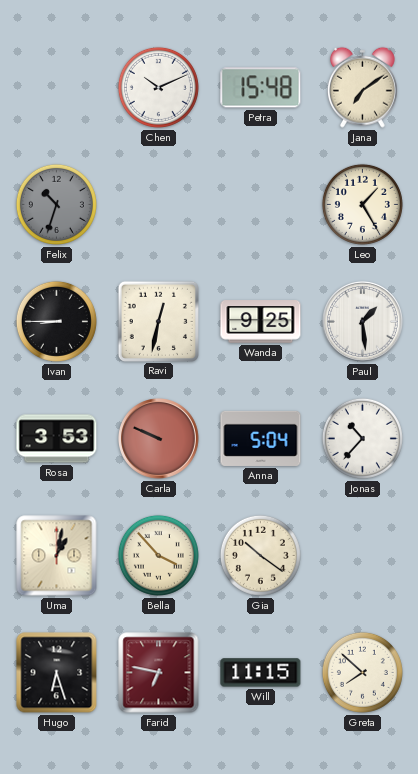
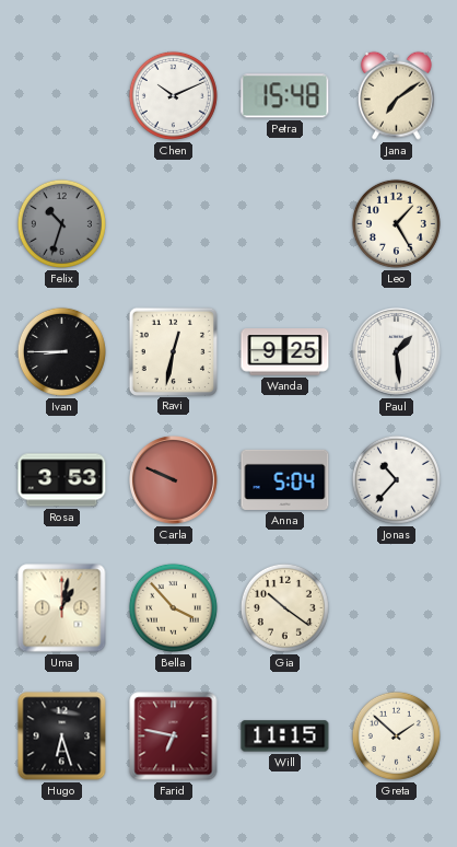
Greta: 7:52 -> 1:52 (396, 735)
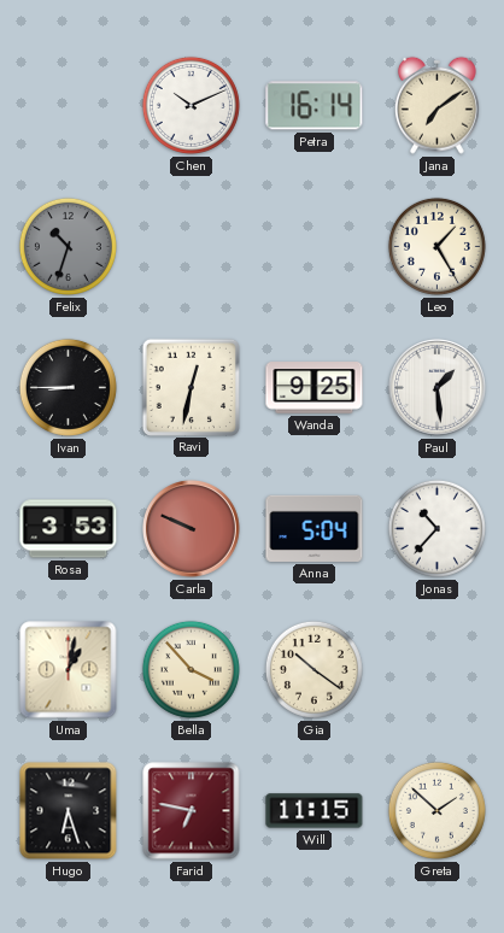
Petra: 15:48 -> 16:14 (315, 106)
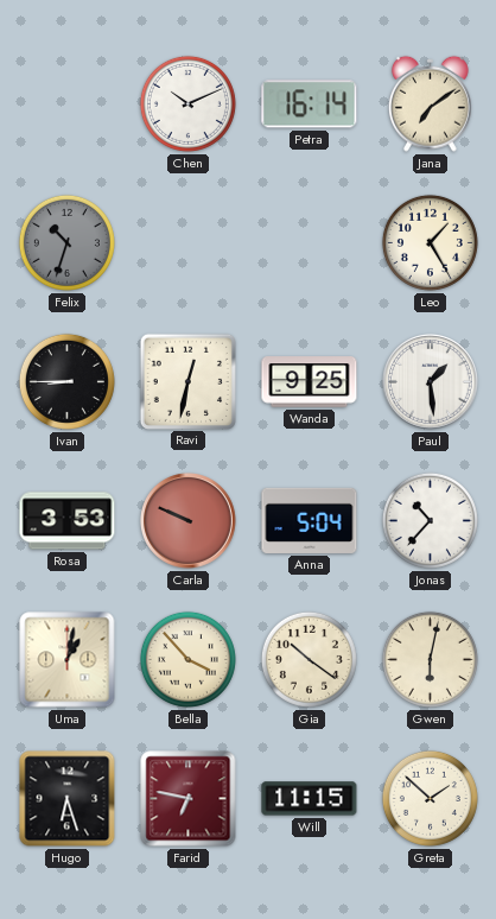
Gwen: none -> 6:02 (430, 659)
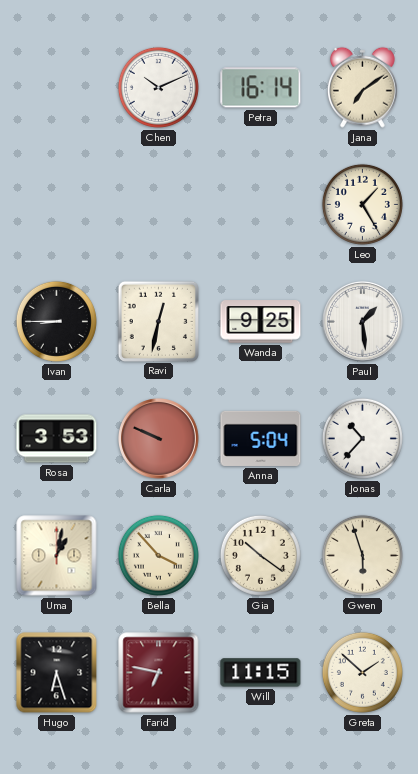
Felix: 10:33 -> none (66, 242)
Gwen: 6:02 -> 5:57 (362, 555)
